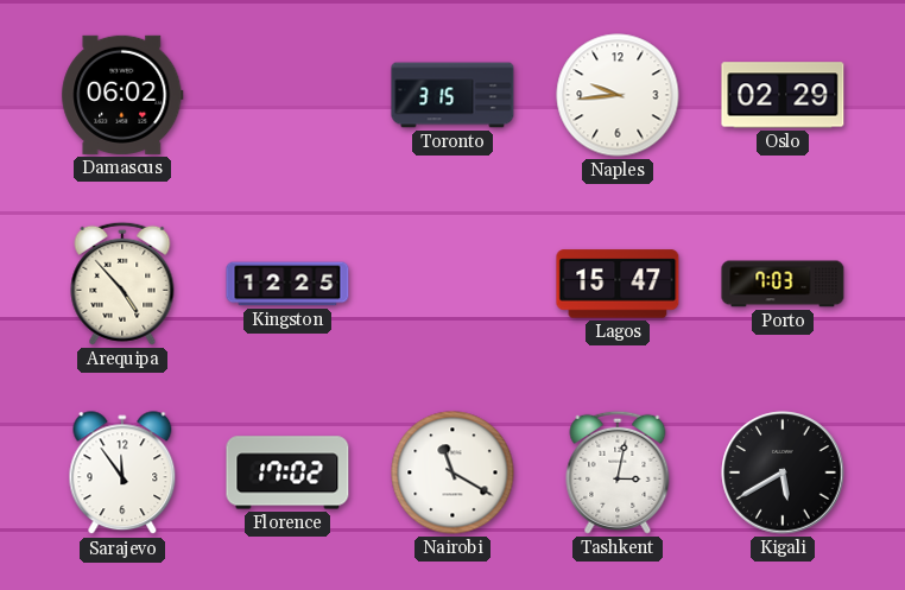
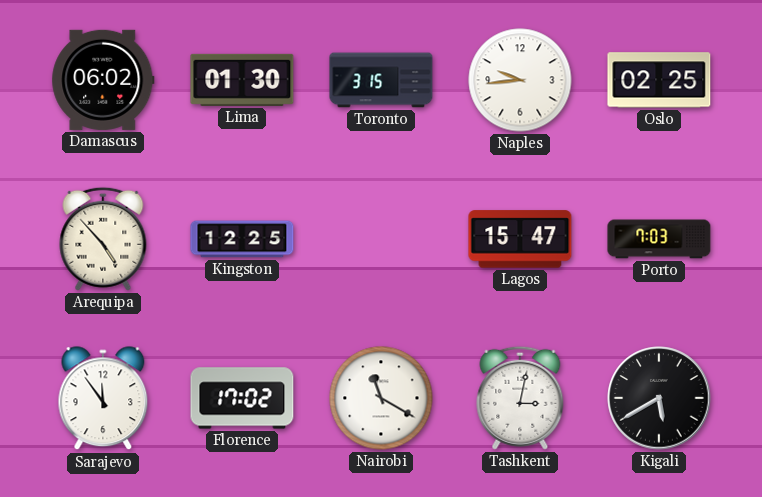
Lima: none -> 01:30 (242, 80)
Oslo: 02:29 -> 02:25 (659, 80)
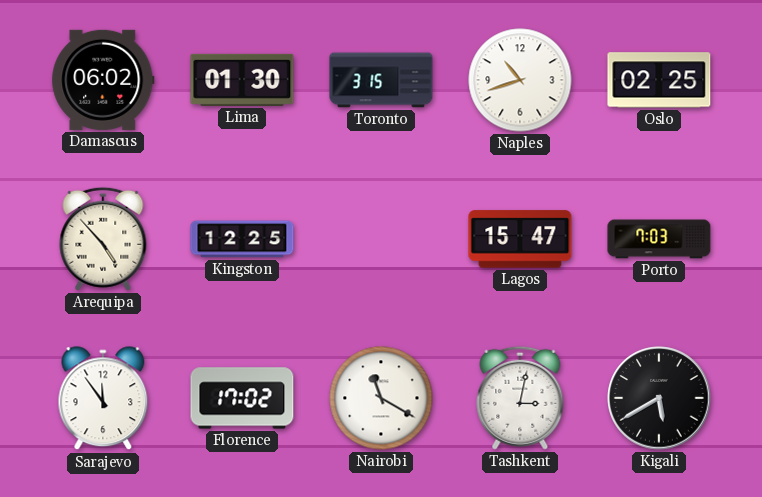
Naples: 9:44 -> 10:42 (520, 80)
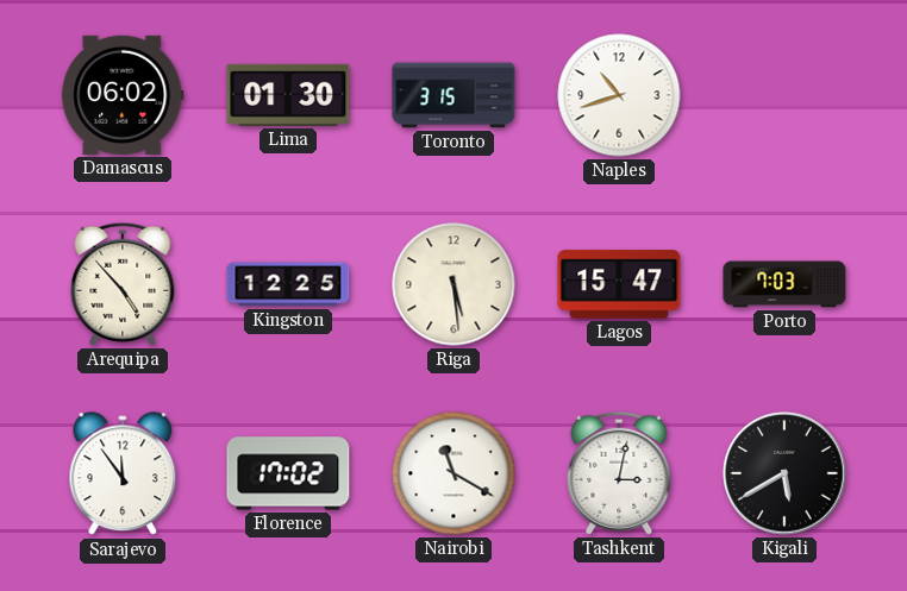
Oslo: 02:25 -> none (659, 80)
Riga: none -> 5:29 (453, 284)
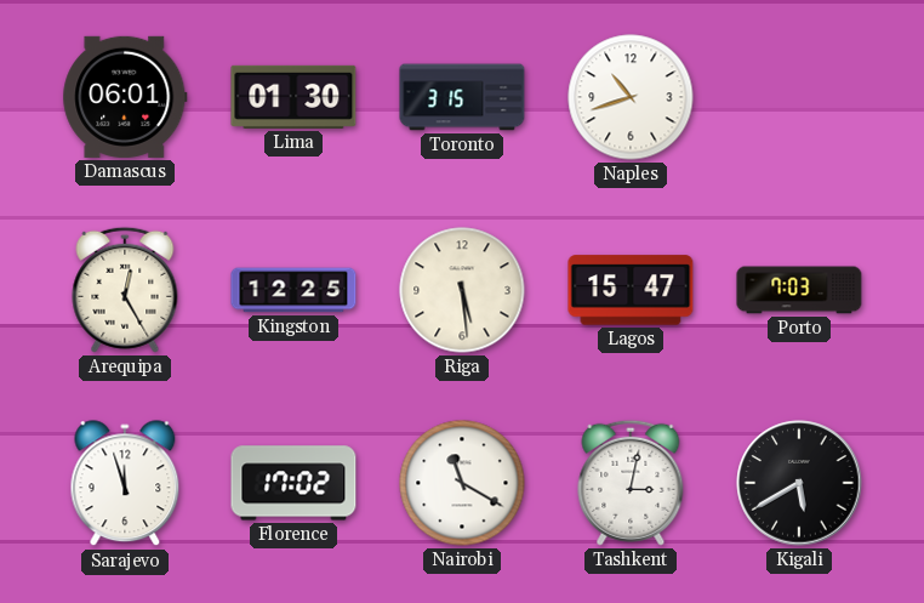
Damascus: 06:02 -> 06:01 (125, 97)
Arequipa: 4:53 -> 12:25 (125, 290)
Sarajevo: 11:54 -> 11:57 (125, 484)
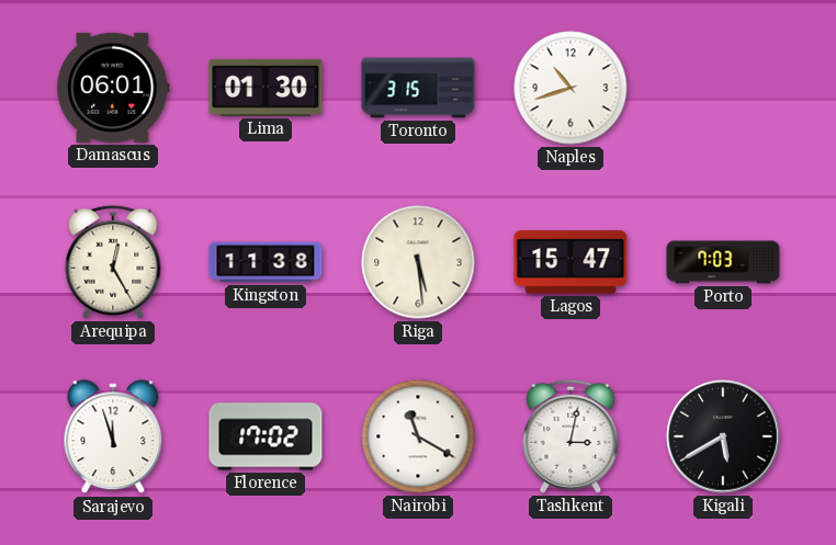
Kingston: 12:25 -> 11:38 (266, 262)
